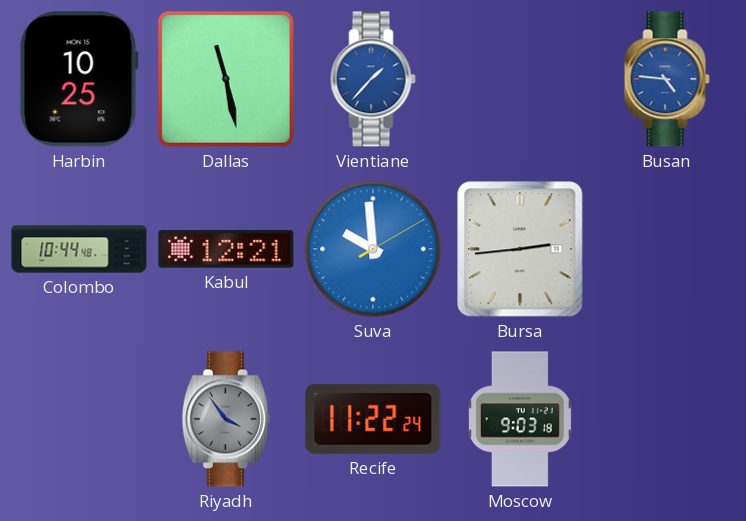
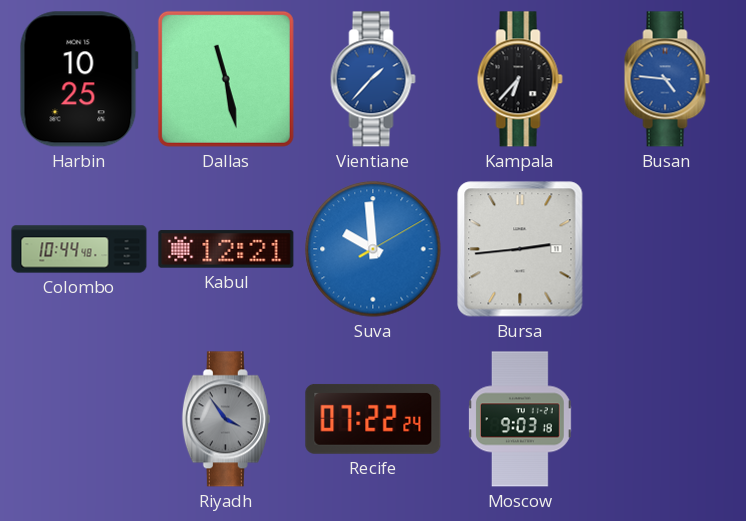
Kampala: none -> 6:37 (520, 79)
Recife: 11:22 -> 07:22 (373, 419)
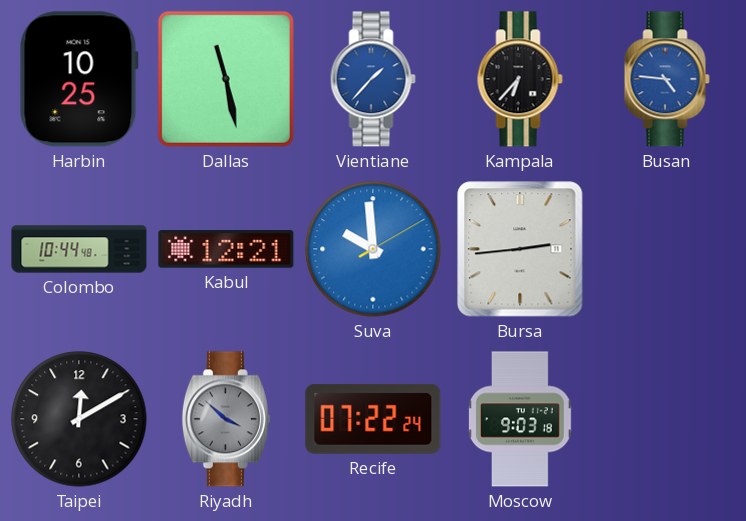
Taipei: none -> 12:10 (79, 419)
Riyadh: 3:54 -> 3:52 (226, 419)
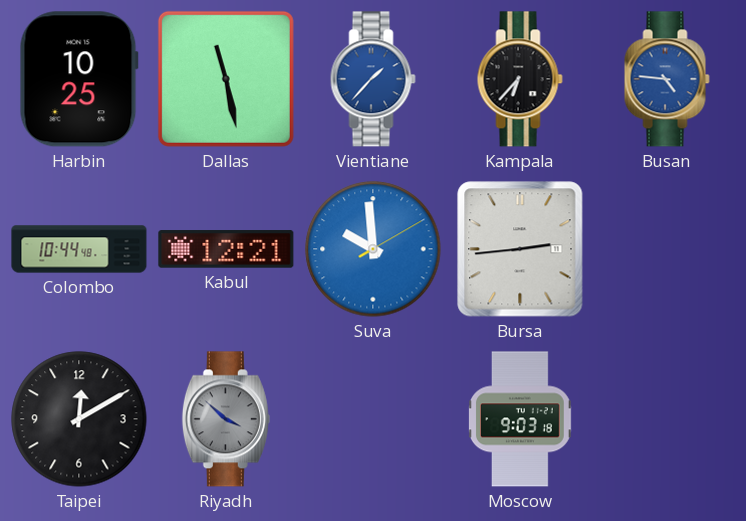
Recife: 07:22 -> none (373, 419)
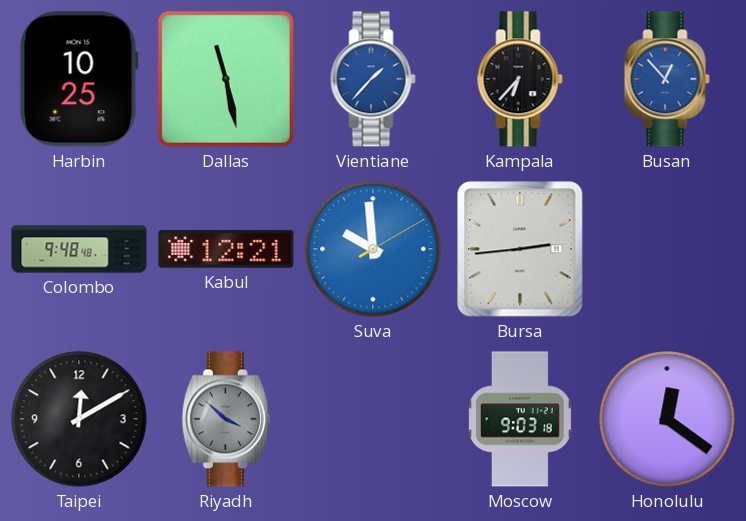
Busan: 4:46 -> 12:53 (667, 79)
Colombo: 10:44 -> 9:48 (79, 249)
Honolulu: none -> 12:21 (667, 419)
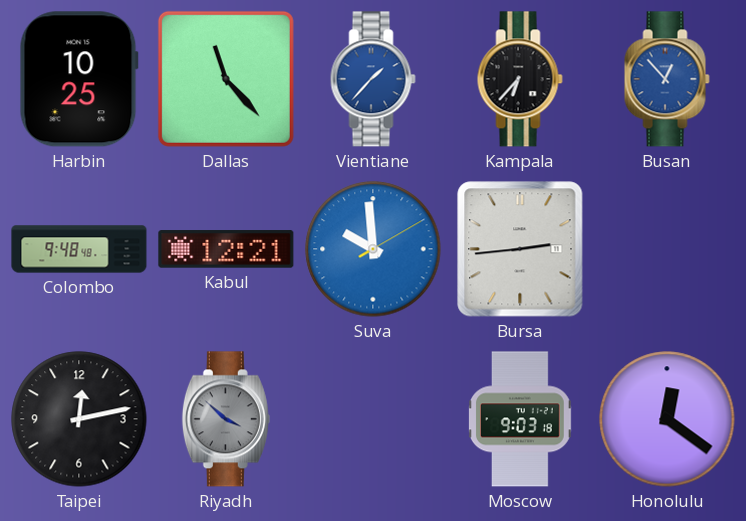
Dallas: 11:28 -> 11:23 (226, 79)
Taipei: 12:10 -> 12:13 (79, 419)
